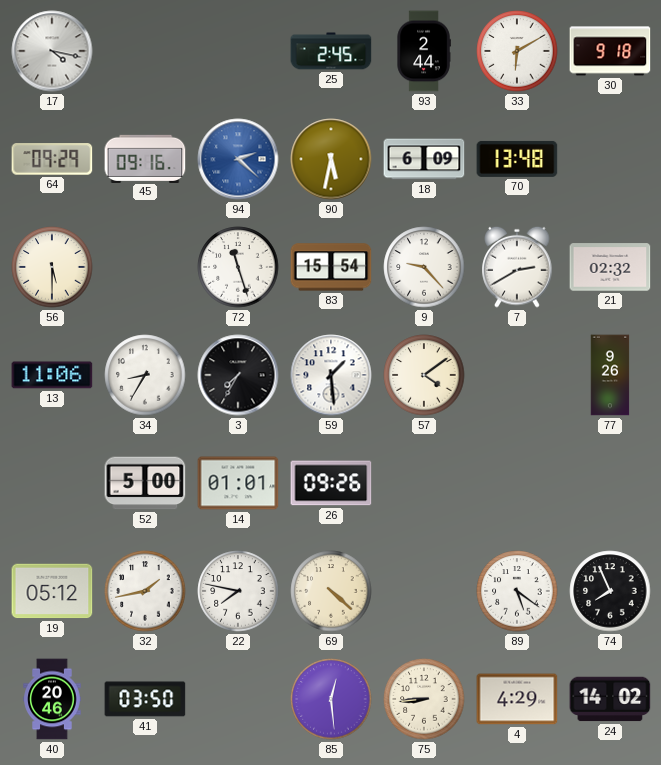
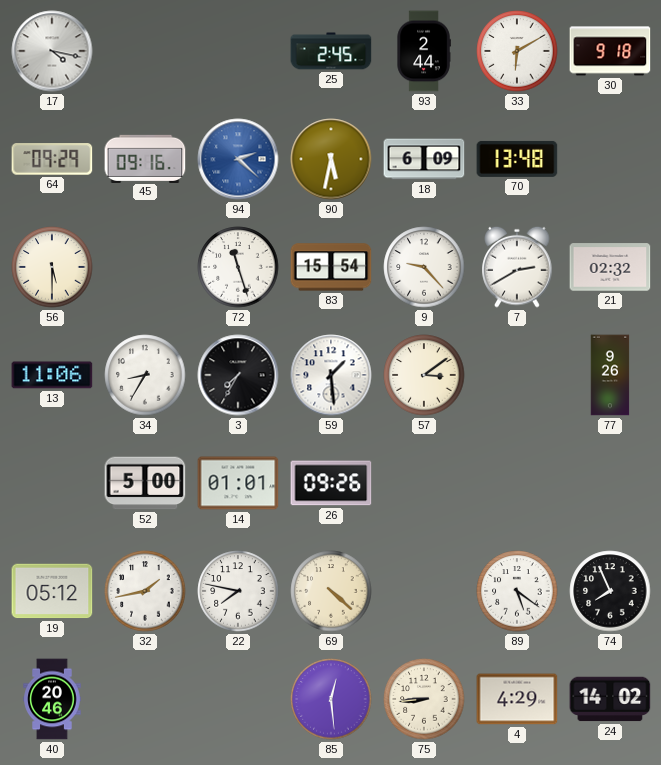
57: 4:09 -> 3:09 (424, 375)
41: 03:50 -> none (145, 699)
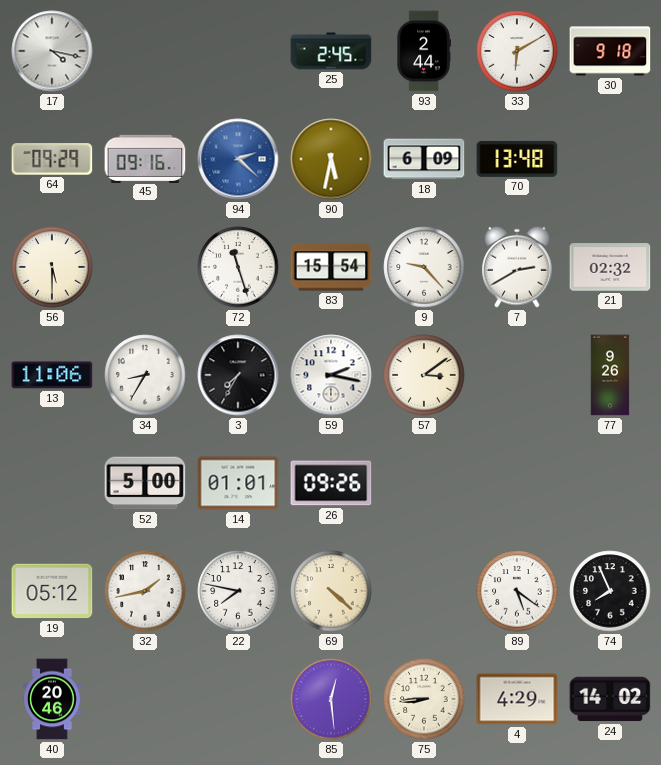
59: 1:29 -> 2:17 (331, 375)
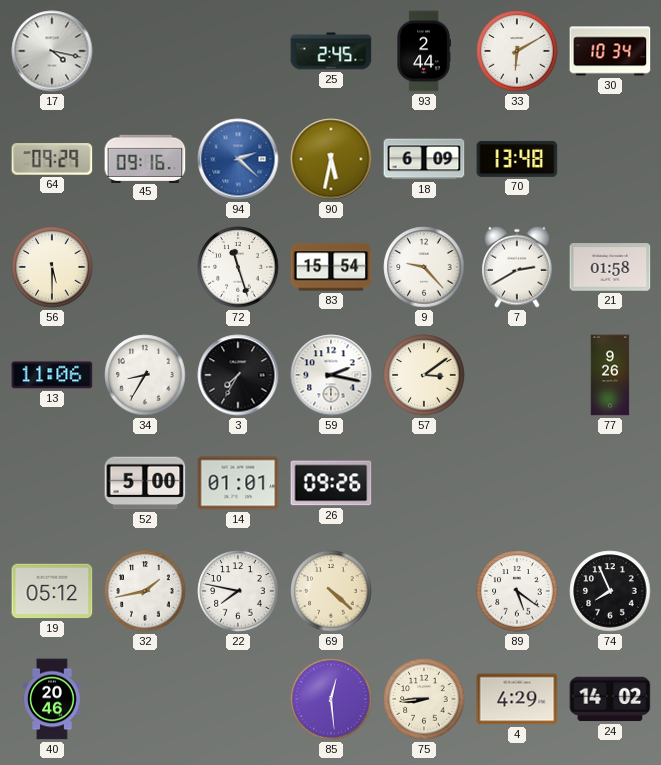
30: 9:18 -> 10:34 (610, 51)
21: 02:32 -> 01:58 (610, 267)
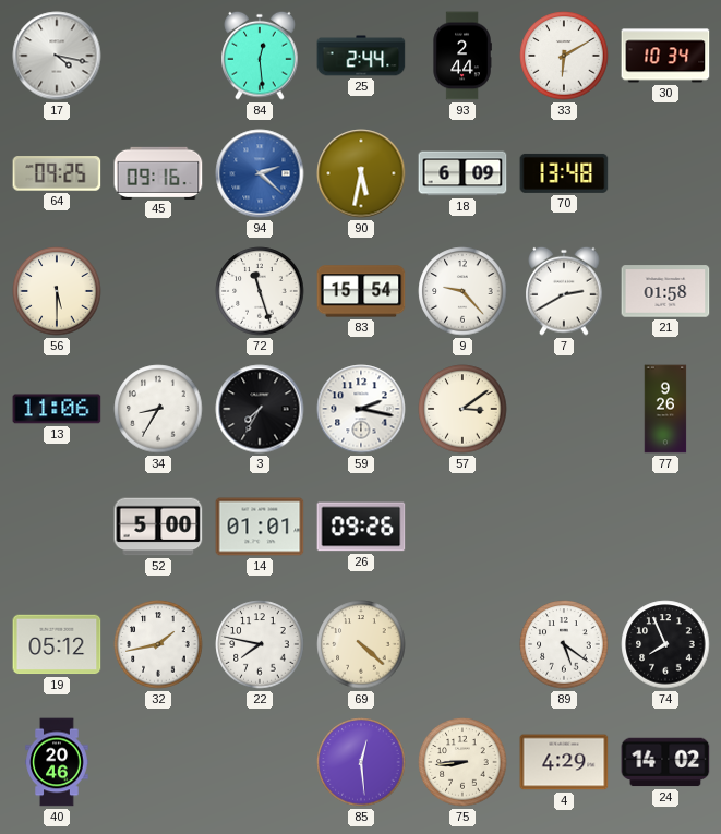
84: none -> 12:29 (260, 56)
25: 2:45 -> 2:44 (361, 56)
64: 09:29 -> 09:25 (57, 173)
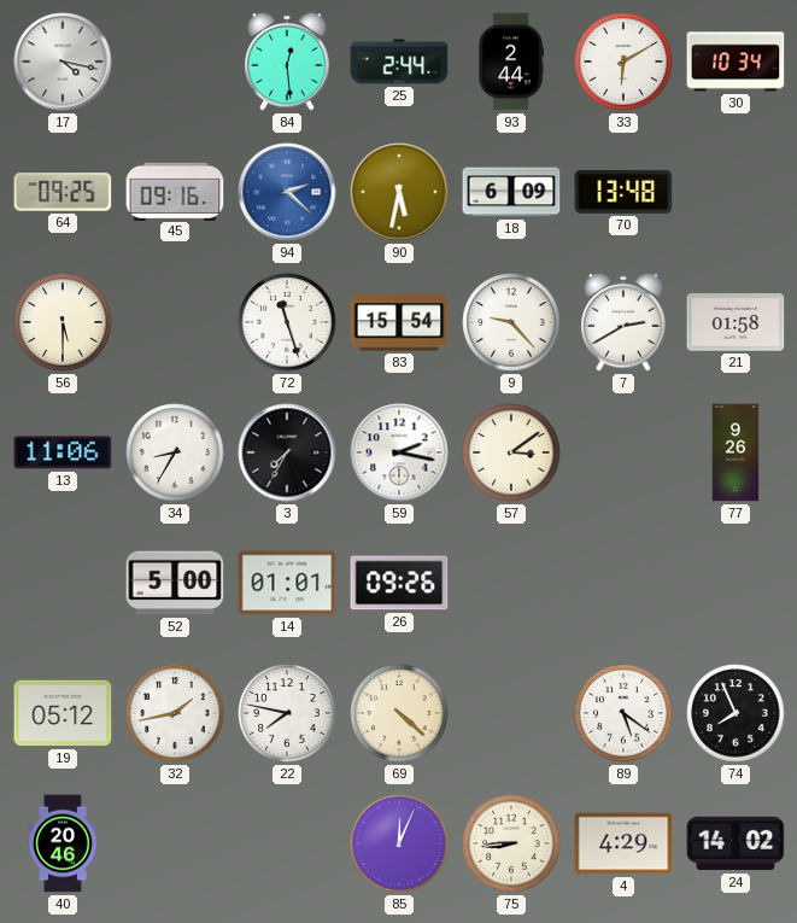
85: 12:29 -> 12:04 (399, 843)
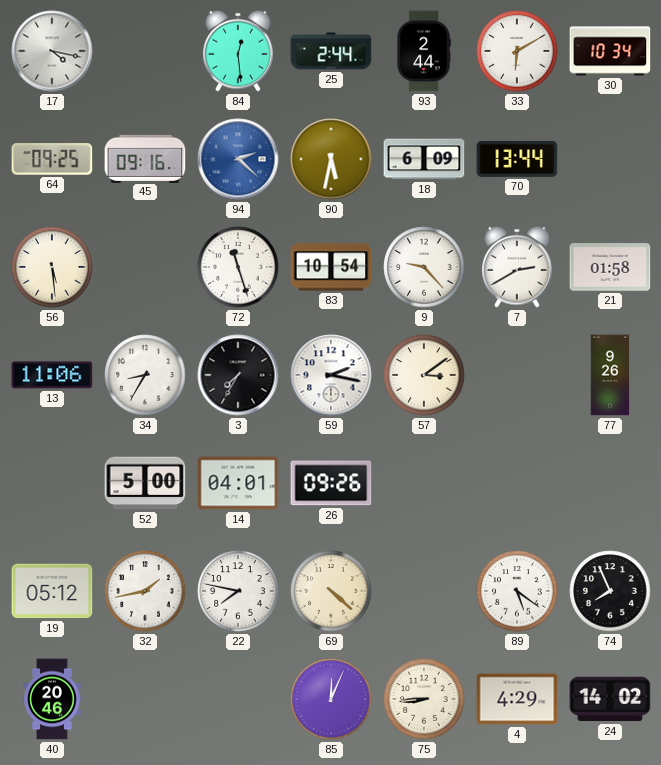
70: 13:48 -> 13:44 (517, 159)
56: 5:30 -> 5:29 (52, 267)
83: 15:54 -> 10:54 (331, 267)
14: 01:01 -> 04:01 (238, 483)
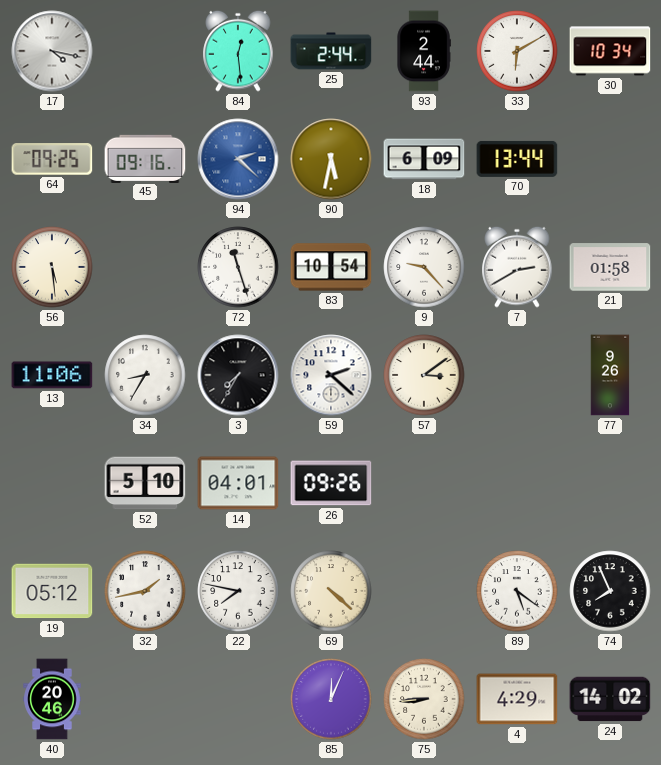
59: 2:17 -> 2:22 (331, 375)
52: 5:00 -> 5:10 (145, 483)
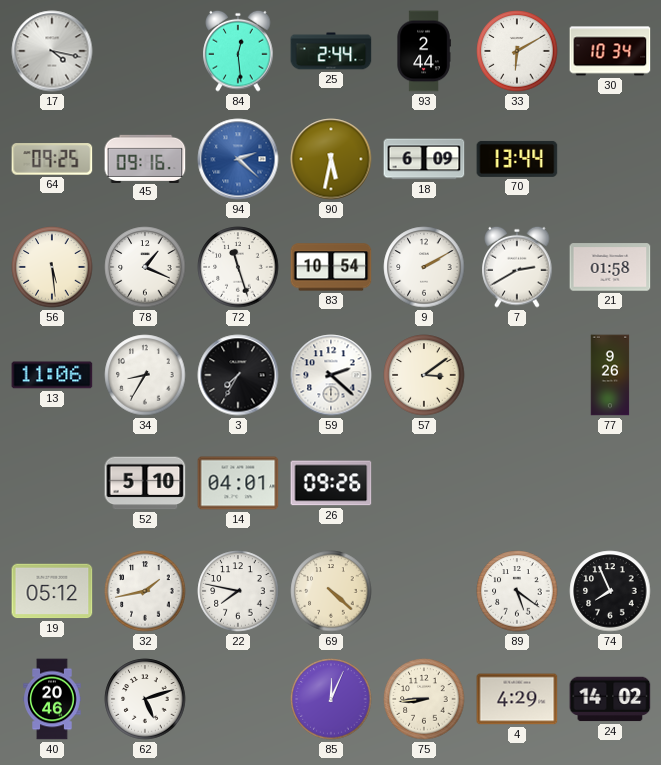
78: none -> 1:19 (145, 267)
9: 9:23 -> 2:10 (424, 267)
62: none -> 5:12 (145, 699)
